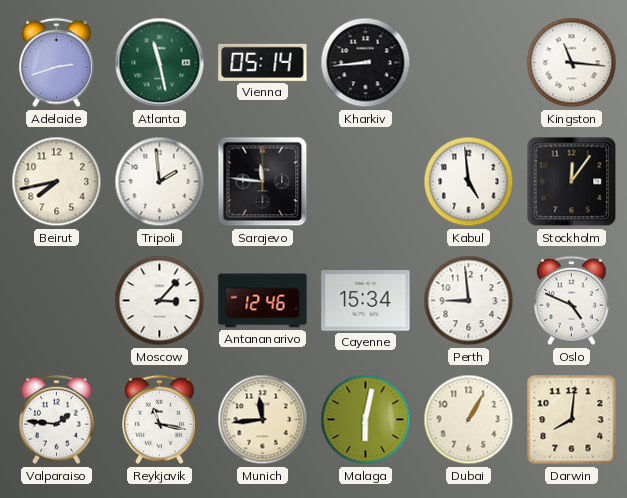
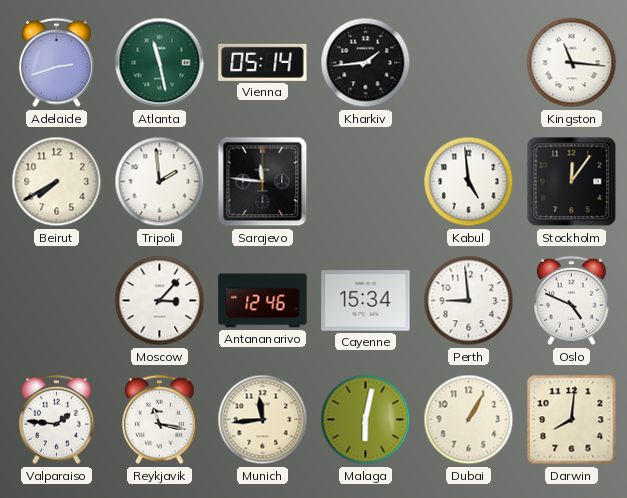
Kharkiv: 8:44 -> 1:44 (366, 63)
Beirut: 7:43 -> 7:40 (57, 182)
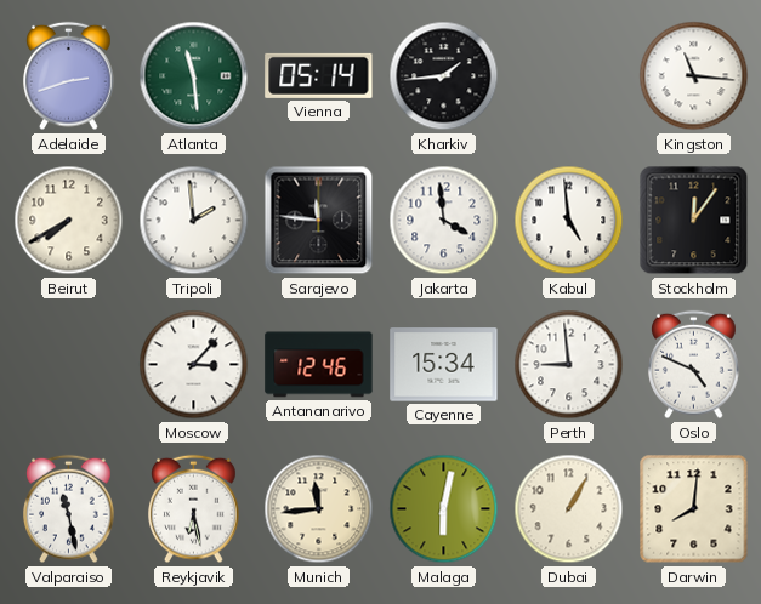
Atlanta: 11:28 -> 11:29 (194, 76)
Jakarta: none -> 3:59 (444, 221)
Valparaiso: 1:46 -> 11:28 (69, 509)
Reykjavik: 11:17 -> 6:28 (194, 509)
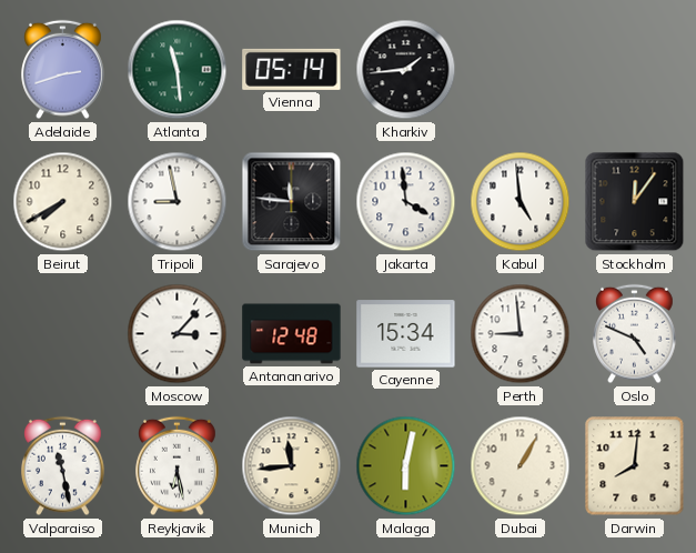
Kingston: 11:16 -> none (694, 76)
Tripoli: 1:59 -> 8:58 (178, 202)
Antananarivo: 12:46 -> 12:48 (292, 334)
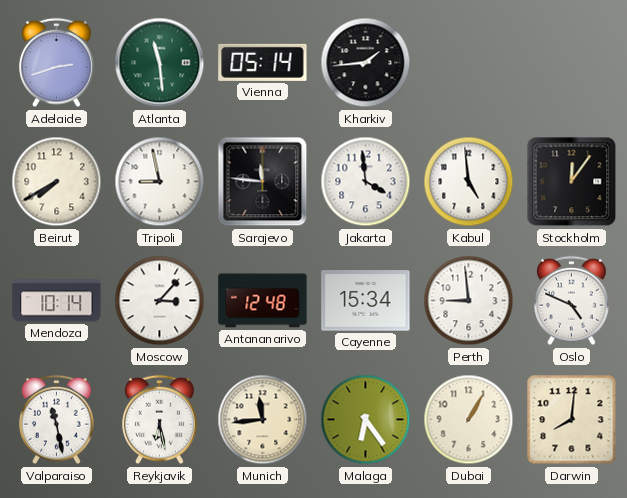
Mendoza: none -> 10:14 (57, 301)
Malaga: 6:02 -> 6:24 (366, 420)
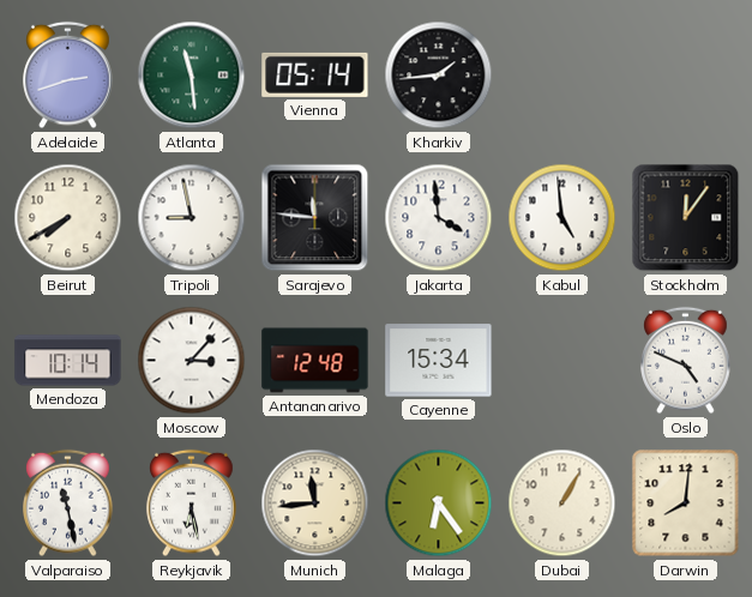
Perth: 8:59 -> none (469, 301)
